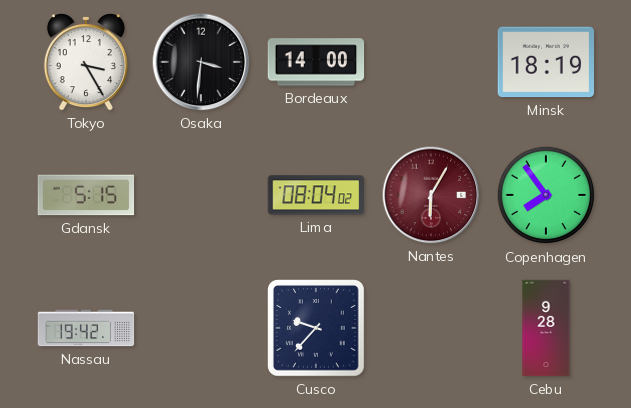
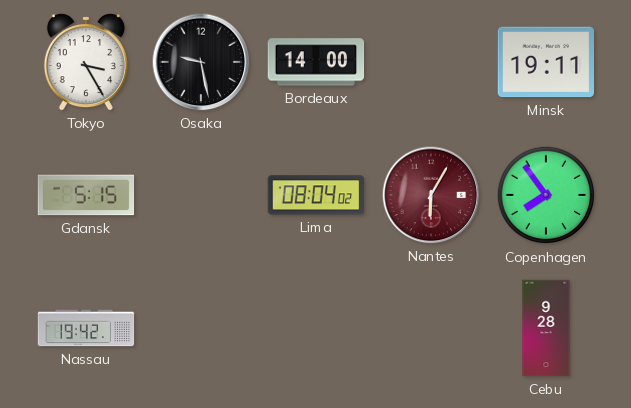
Osaka: 3:31 -> 9:28 (201, 62)
Minsk: 18:19 -> 19:11 (546, 62)
Cusco: 9:37 -> none (317, 329)
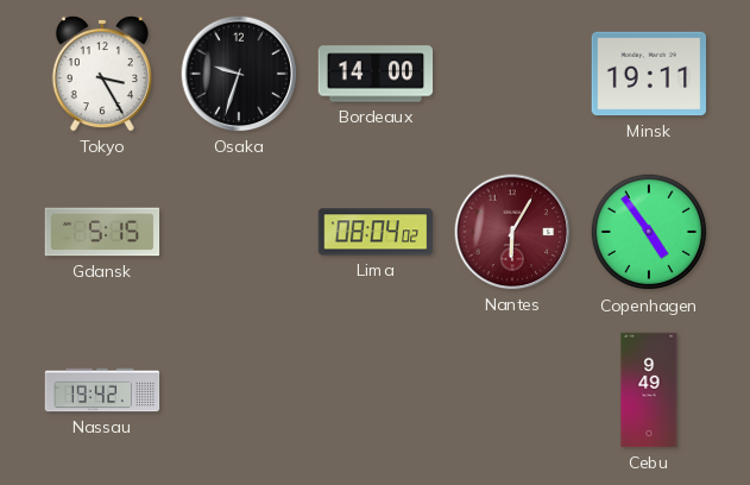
Osaka: 9:28 -> 9:33 (239, 74)
Copenhagen: 7:54 -> 4:54 (649, 232)
Cebu: 9:28 -> 9:49 (649, 390)
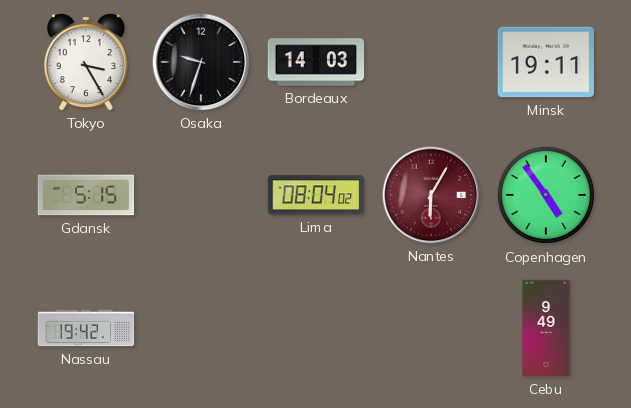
Bordeaux: 14:00 -> 14:03 (316, 62)
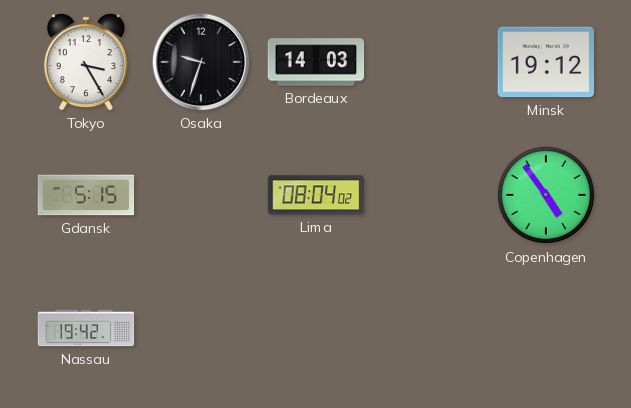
Minsk: 19:11 -> 19:12 (546, 62)
Nantes: 6:05 -> none (431, 195)
Cebu: 9:49 -> none (546, 328)
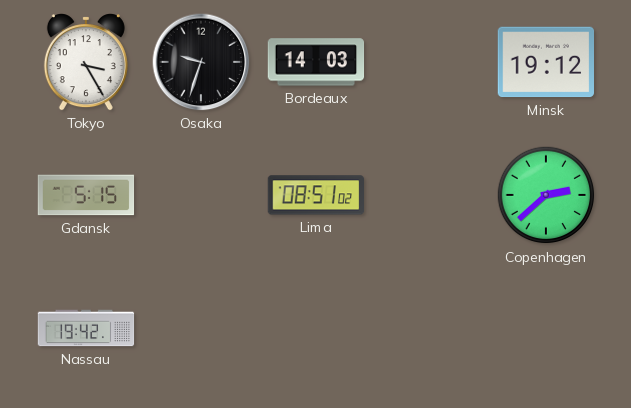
Lima: 08:04 -> 08:51 (316, 195)
Copenhagen: 4:54 -> 2:38 (546, 195)
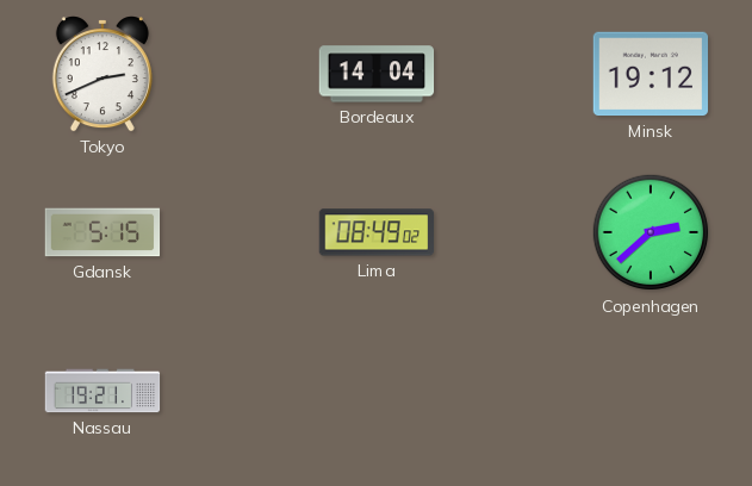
Tokyo: 3:25 -> 2:41 (102, 74)
Osaka: 9:33 -> none (201, 62)
Bordeaux: 14:03 -> 14:04 (377, 74)
Lima: 08:51 -> 08:49 (377, 232)
Nassau: 19:42 -> 19:21 (102, 391)
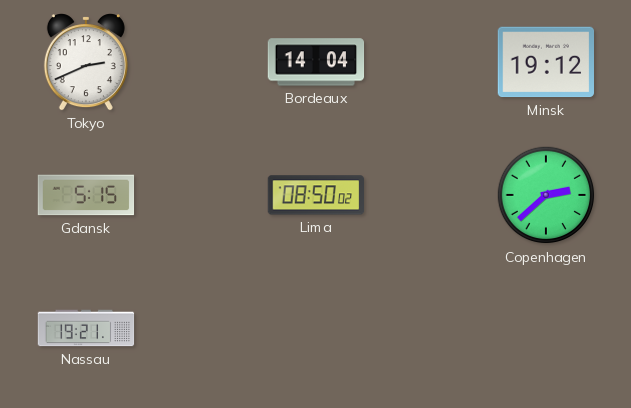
Lima: 08:49 -> 08:50 (316, 195)
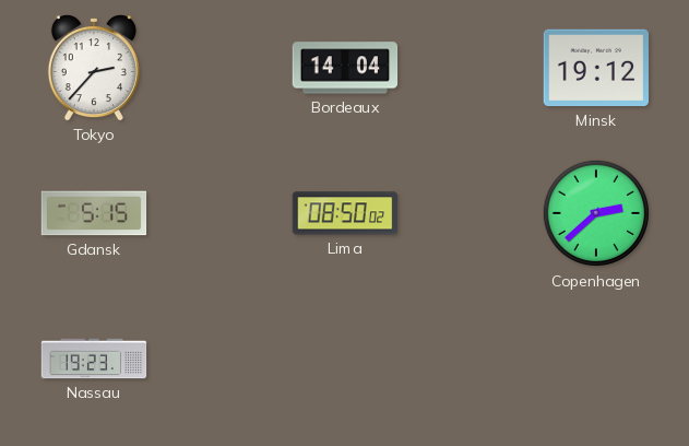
Tokyo: 2:41 -> 2:37 (94, 68)
Nassau: 19:21 -> 19:23 (94, 359)
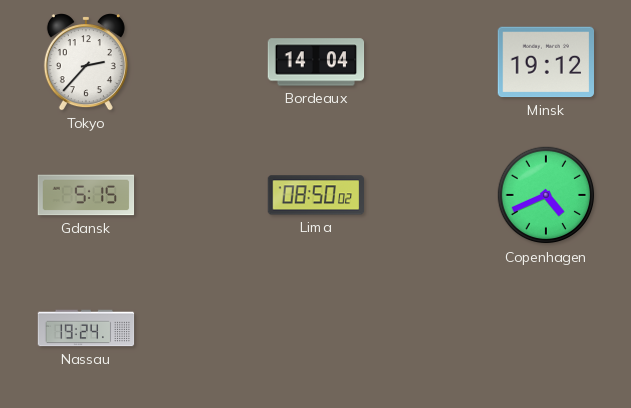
Copenhagen: 2:38 -> 4:41 (546, 195)
Nassau: 19:23 -> 19:24 (86, 328)
